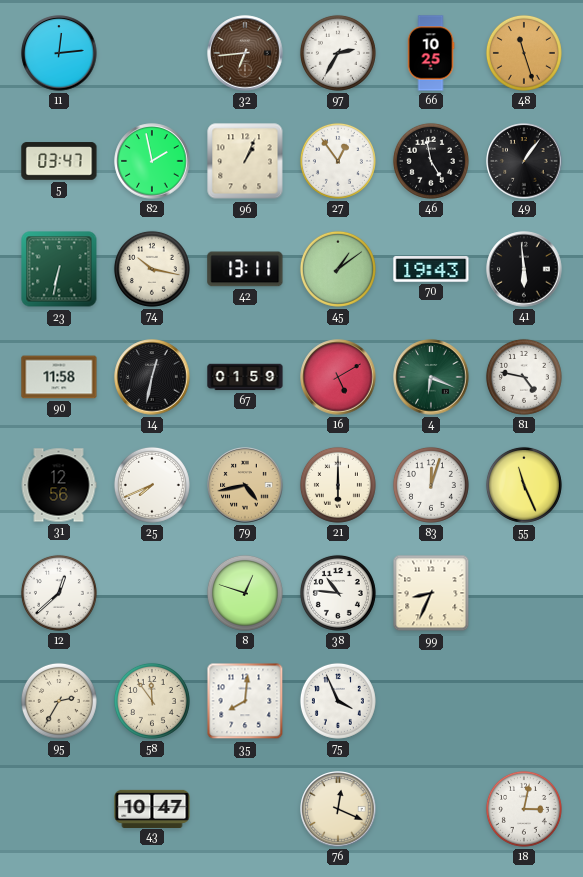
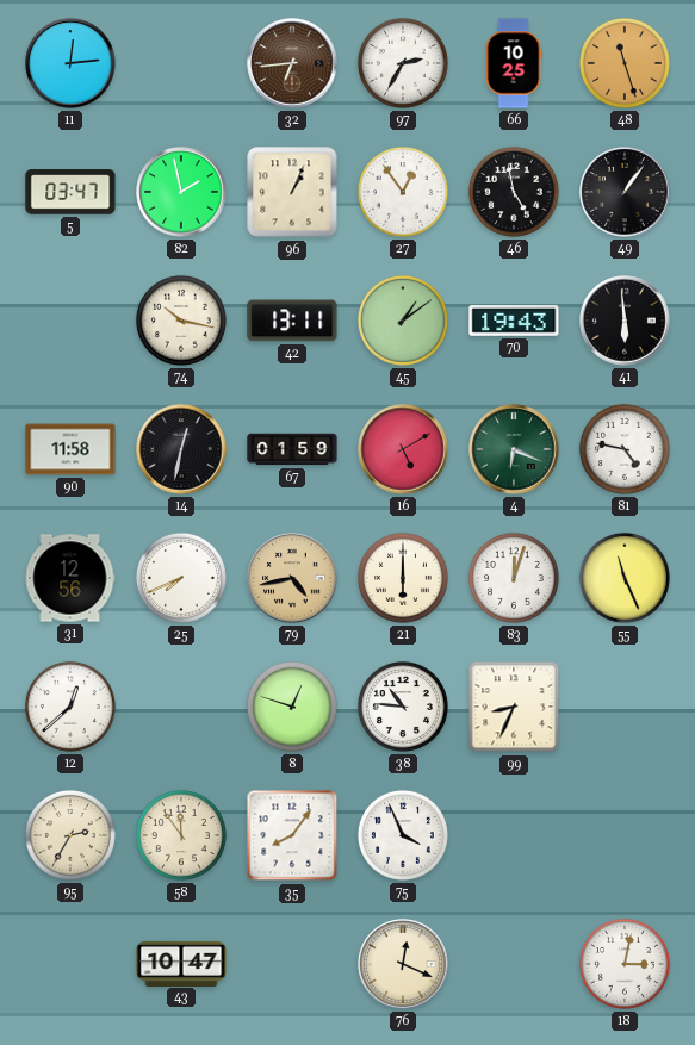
23: 6:32 -> none (59, 269)
35: 8:01 -> 8:06 (292, 835)
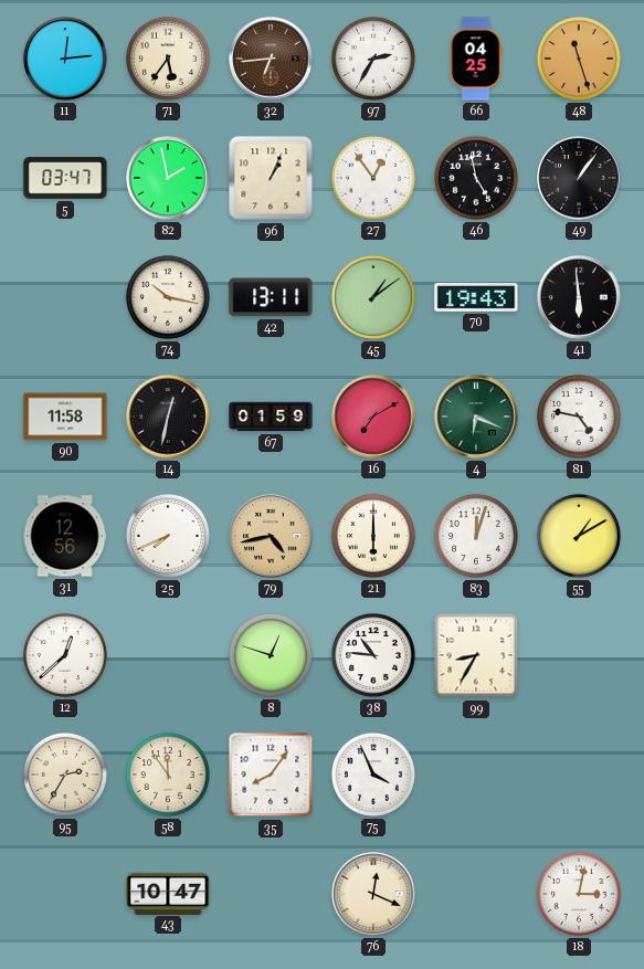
71: none -> 5:36 (168, 59)
66: 10:25 -> 04:25 (476, 59)
16: 5:10 -> 7:10 (373, 417)
55: 11:26 -> 1:10 (579, 536)
99: 8:34 -> 8:35 (476, 655)
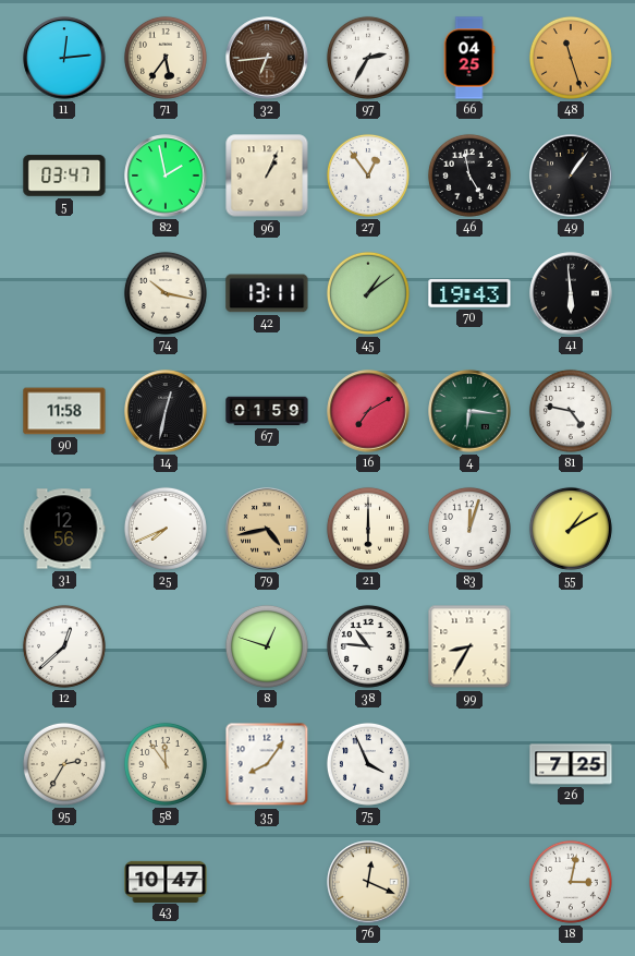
4: 6:19 -> 6:16 (469, 411)
26: none -> 7:25 (571, 764)
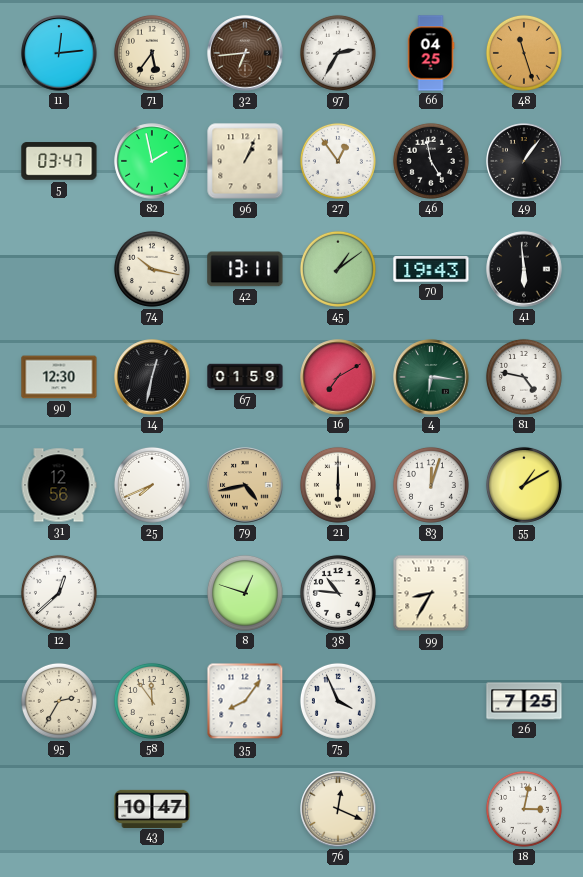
90: 11:58 -> 12:30 (59, 377)
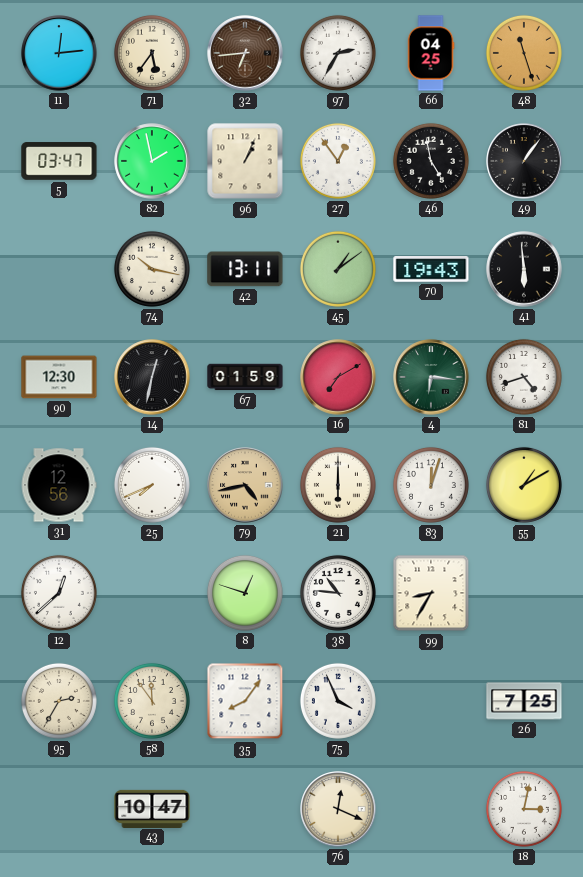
81: 4:47 -> 4:42 (524, 377)
